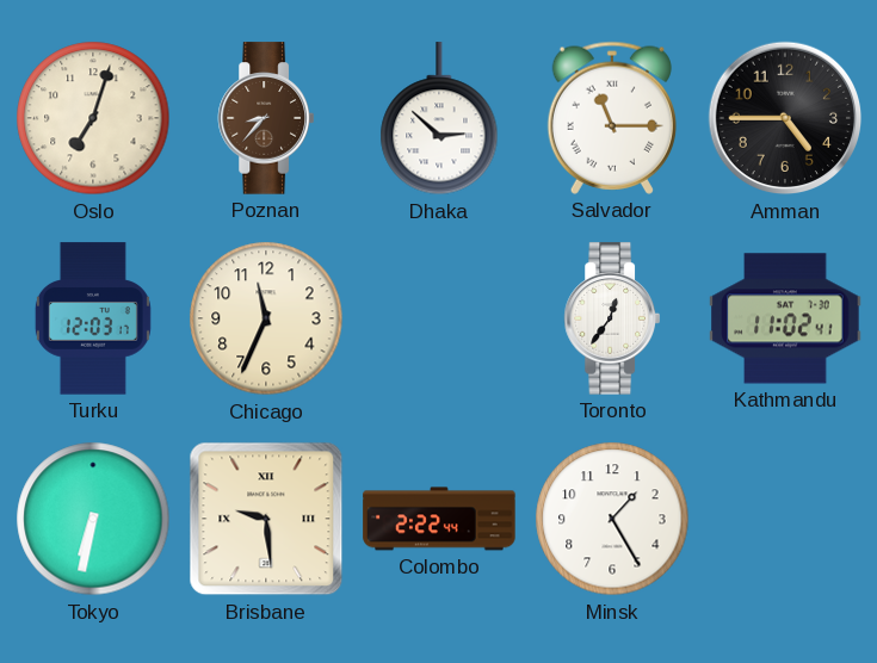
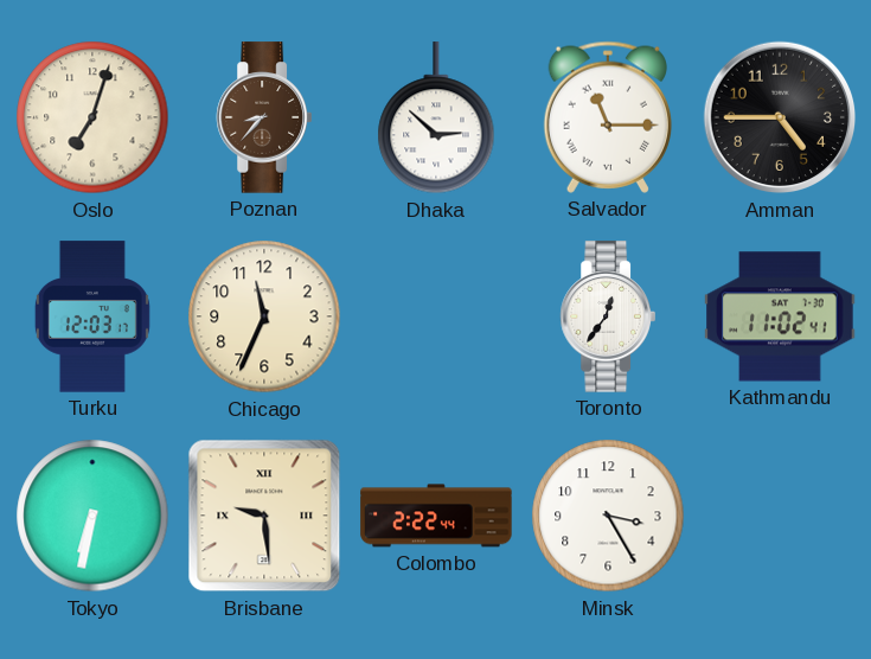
Minsk: 1:25 -> 3:25 (608, 516)
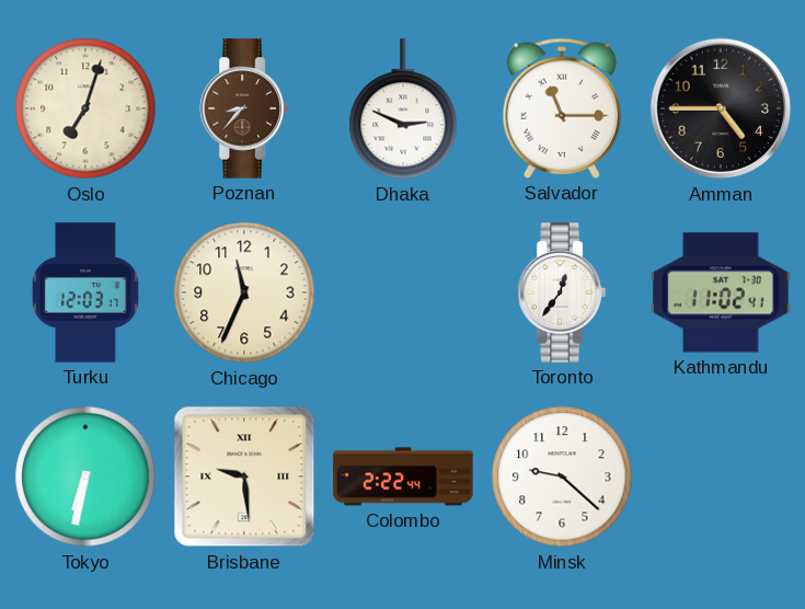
Dhaka: 2:52 -> 2:49 (403, 110)
Minsk: 3:25 -> 9:22 (562, 476)
